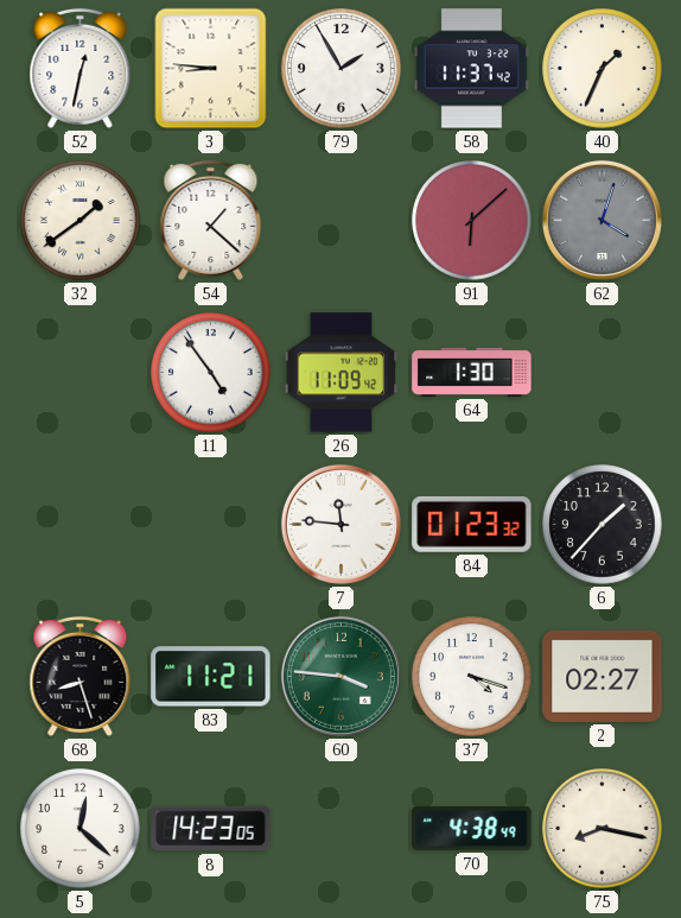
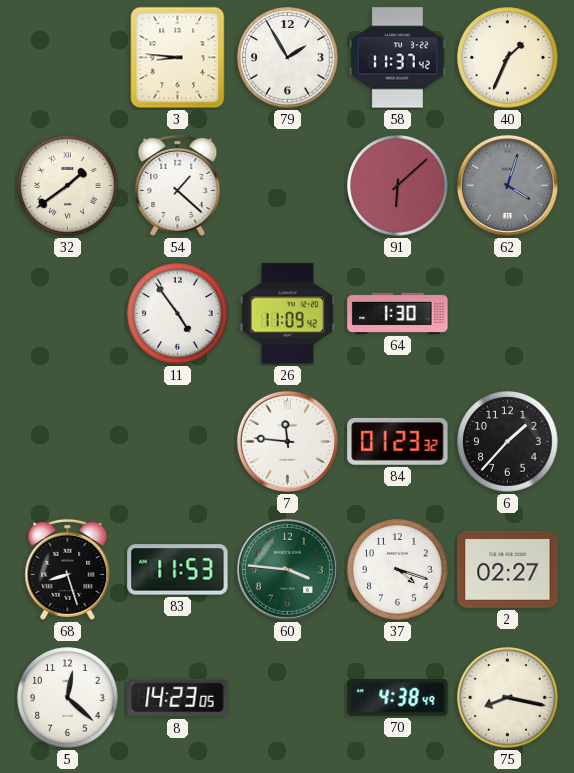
52: 12:32 -> none (81, 68)
83: 11:21 -> 11:53 (178, 570)
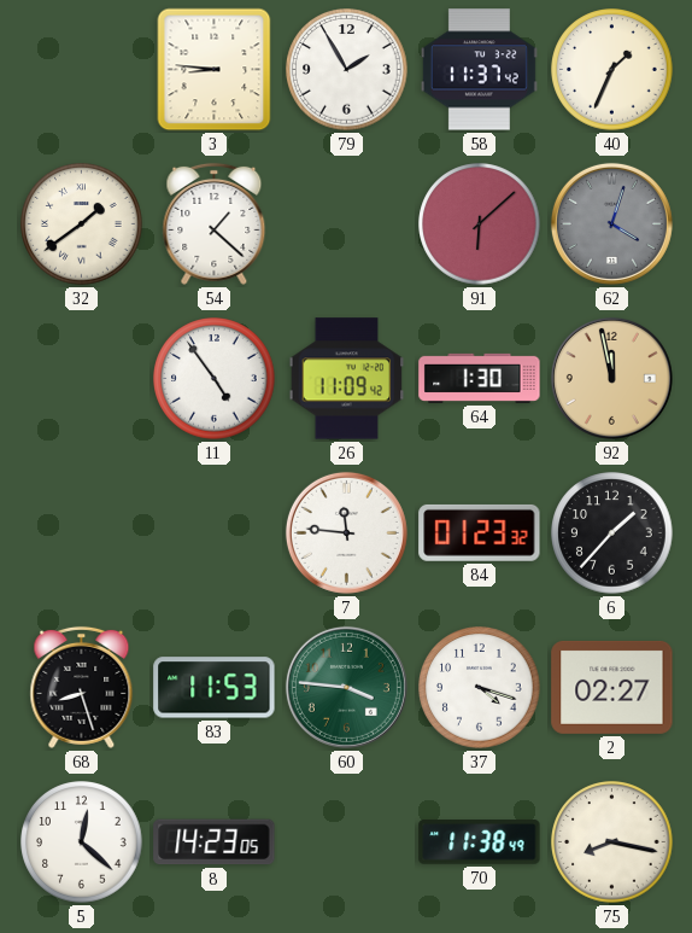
92: none -> 11:58 (611, 378)
70: 4:38 -> 11:38 (480, 842)
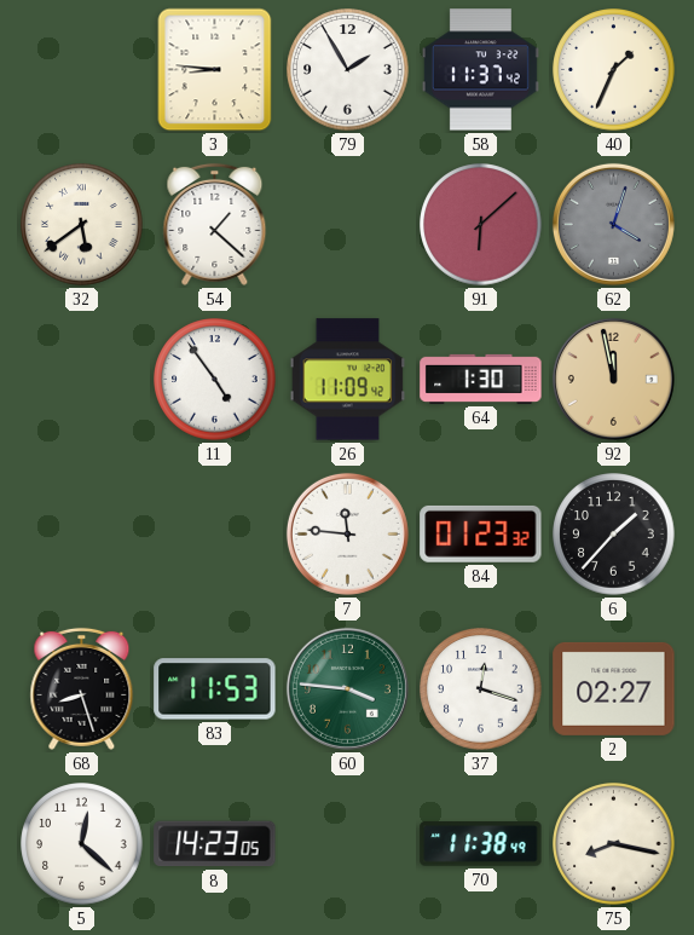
32: 1:39 -> 5:39 (82, 225)
37: 4:18 -> 12:18 (481, 689)
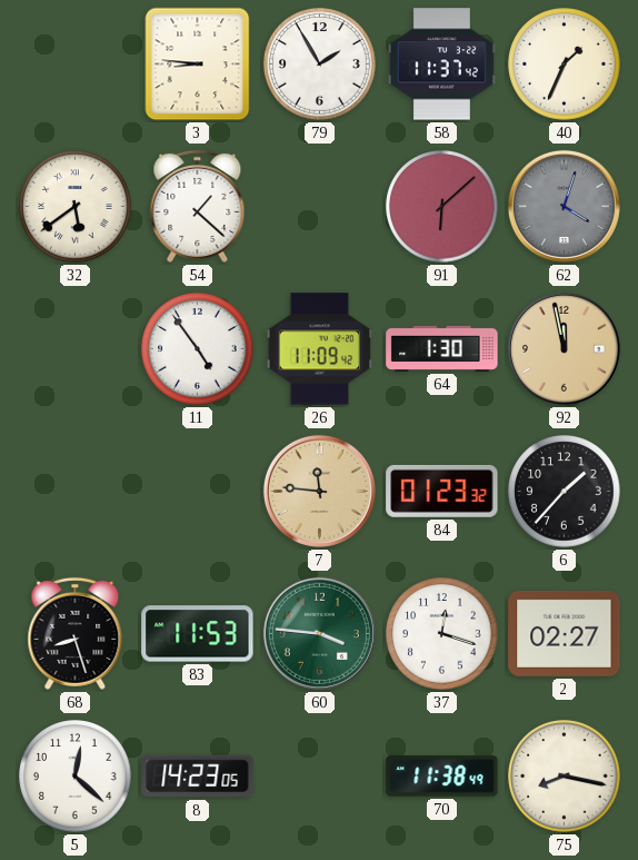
7 dial: white -> champagne (319, 491)
